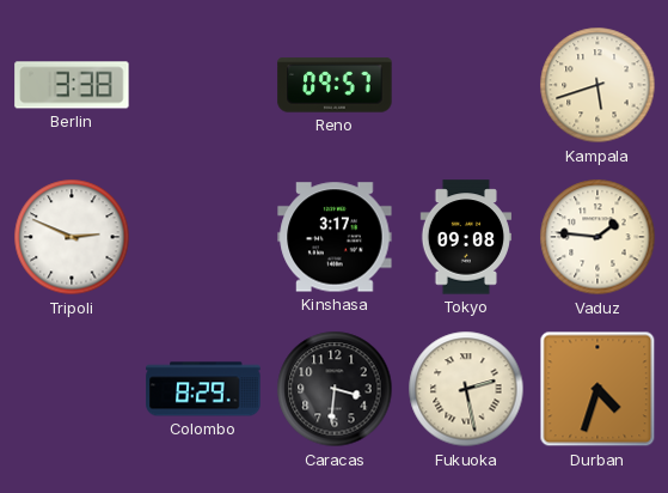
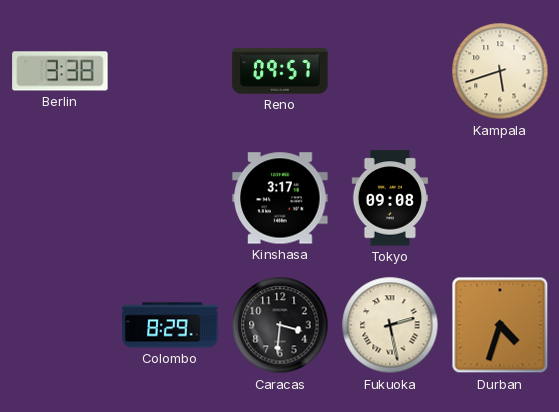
Tripoli: 2:49 -> none (72, 237)
Vaduz: 1:46 -> none (597, 237)
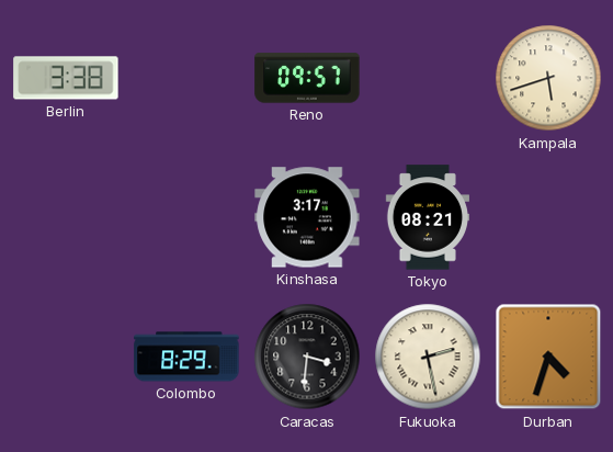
Tokyo: 09:08 -> 08:21 (427, 217)
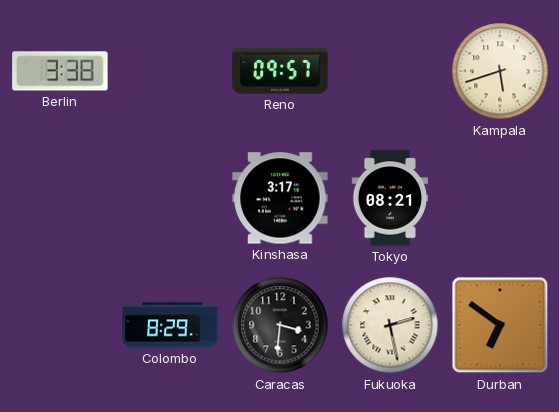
Durban: 4:33 -> 6:51 (500, 325)
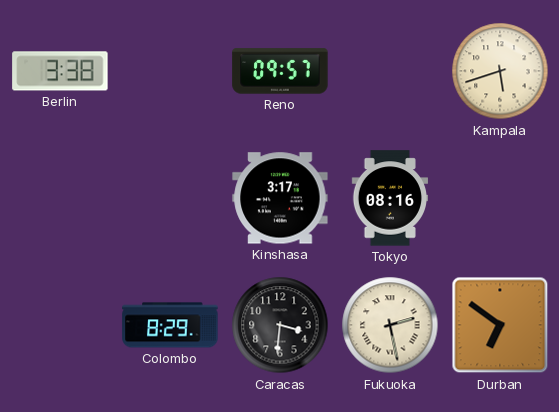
Tokyo: 08:21 -> 08:16 (389, 198)
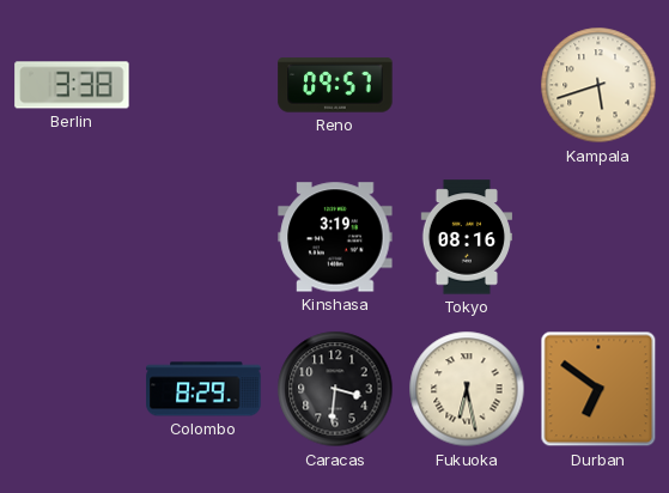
Kinshasa: 3:17 -> 3:19 (335, 237)
Fukuoka: 2:28 -> 6:28 (467, 389)
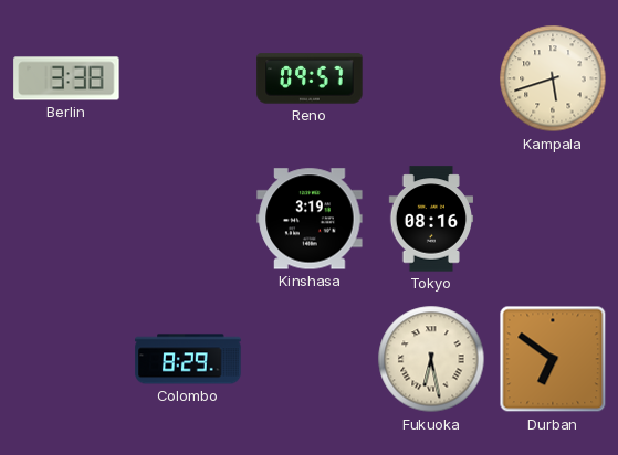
Caracas: 3:31 -> none (335, 389)
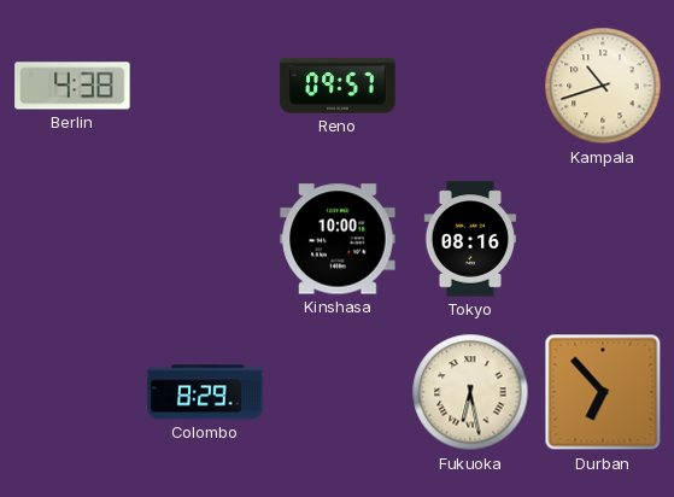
Berlin: 3:38 -> 4:38 (72, 86)
Kampala: 5:42 -> 10:42 (603, 86)
Kinshasa: 3:19 -> 10:00 (338, 239)
Durban: 6:51 -> 6:53 (603, 392)
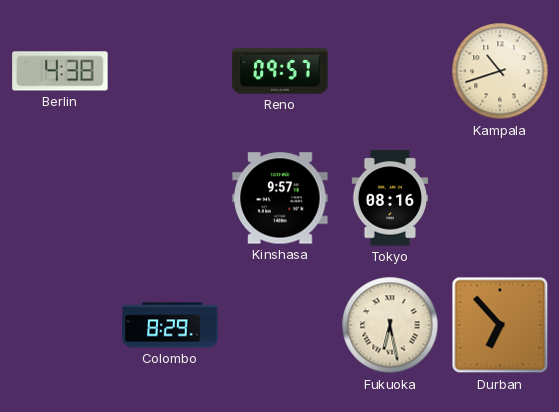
Kinshasa: 10:00 -> 9:57 (280, 198)
